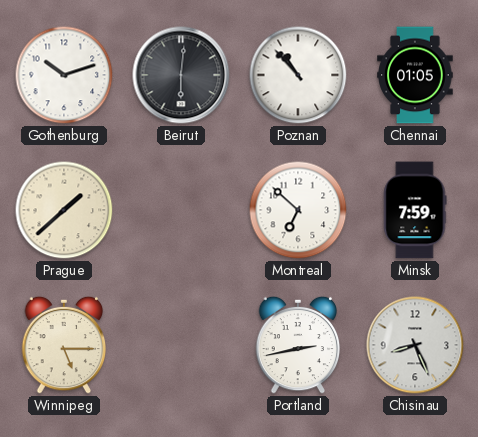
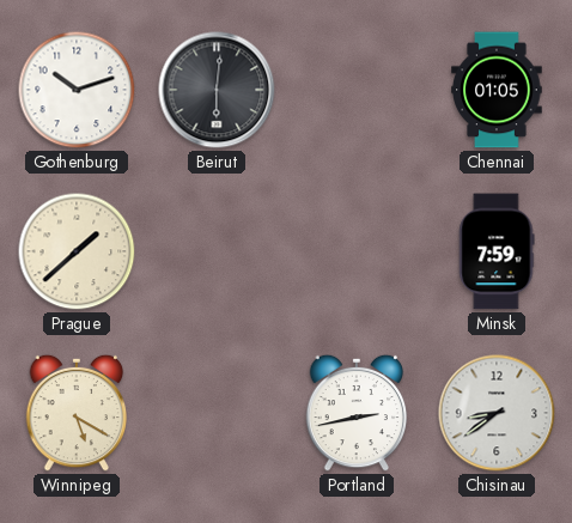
Poznan: 10:53 -> none (298, 75)
Montreal: 6:52 -> none (298, 210)
Winnipeg: 5:15 -> 5:20 (77, 413)
Chisinau: 8:26 -> 8:39 (497, 413)
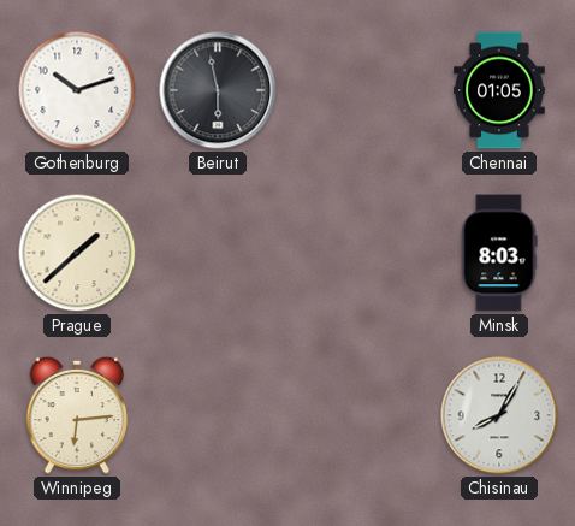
Beirut: 6:01 -> 5:58 (218, 90)
Minsk: 7:59 -> 8:03 (499, 253)
Winnipeg: 5:20 -> 6:14 (77, 415)
Portland: 2:43 -> none (357, 413)
Chisinau: 8:39 -> 8:05 (499, 415)
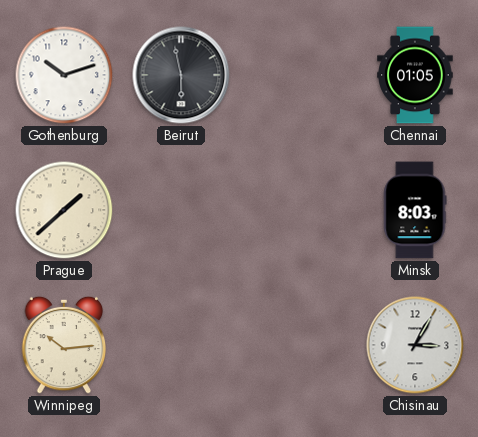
Winnipeg: 6:14 -> 10:14 (64, 345)
Chisinau: 8:05 -> 3:05 (415, 345)
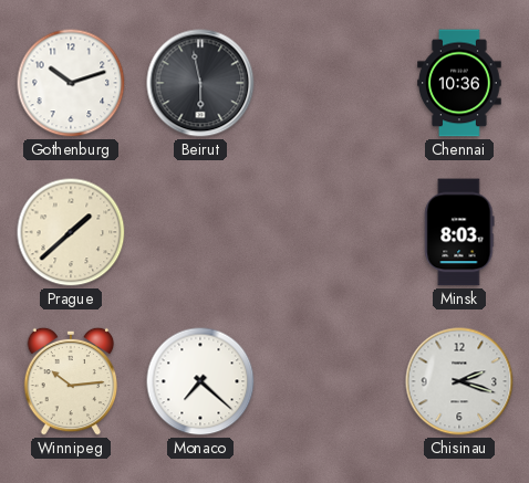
Chennai: 01:05 -> 10:36 (459, 83)
Monaco: none -> 7:22 (200, 381)
Chisinau: 3:05 -> 2:18 (459, 381)
